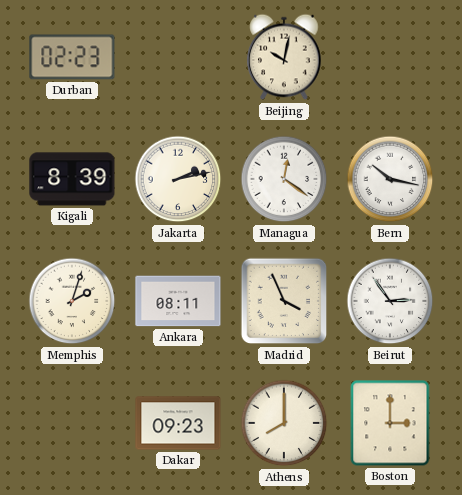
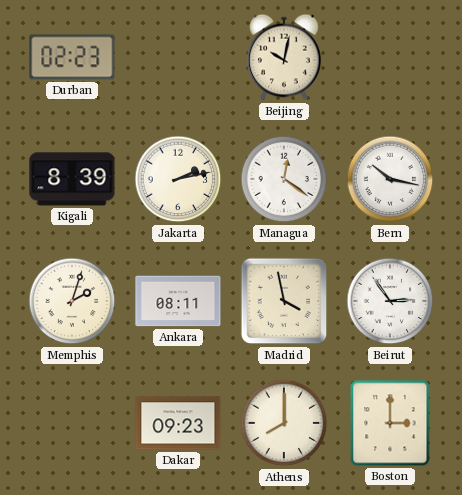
Madrid: 3:56 -> 3:58 (284, 301)
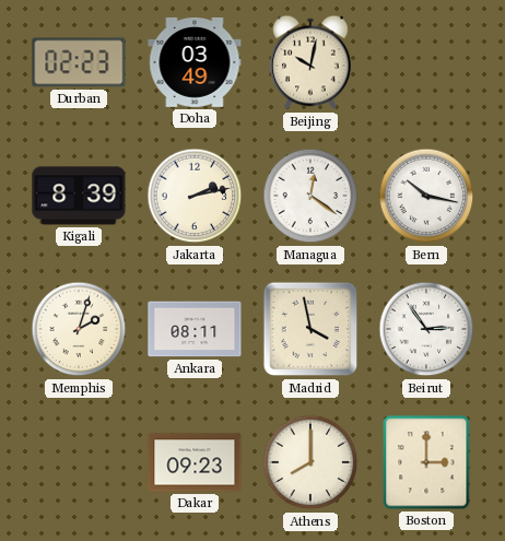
Doha: none -> 03:49 (195, 62)
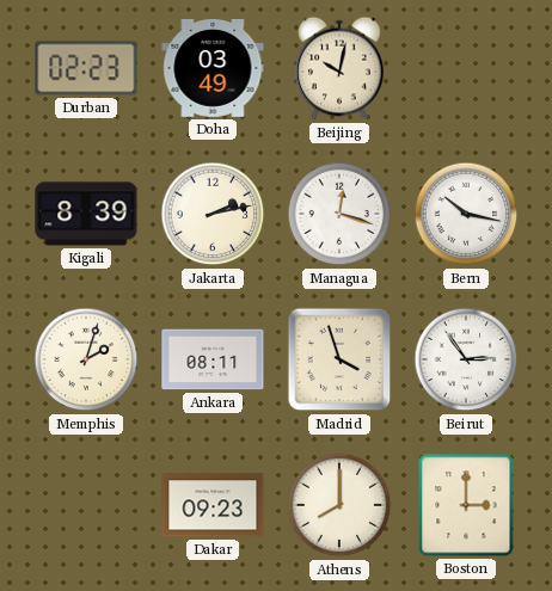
Managua: 12:21 -> 12:18 (339, 214)
Madrid: 3:58 -> 3:57 (339, 359)
